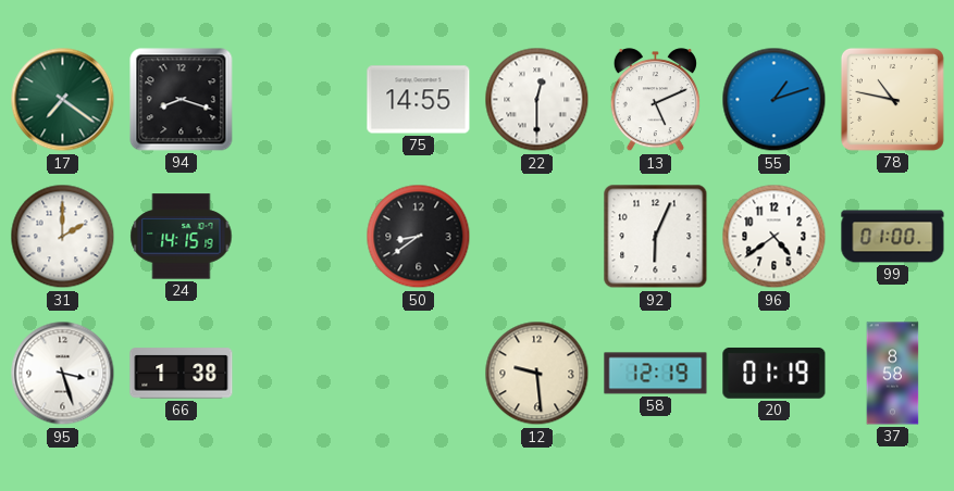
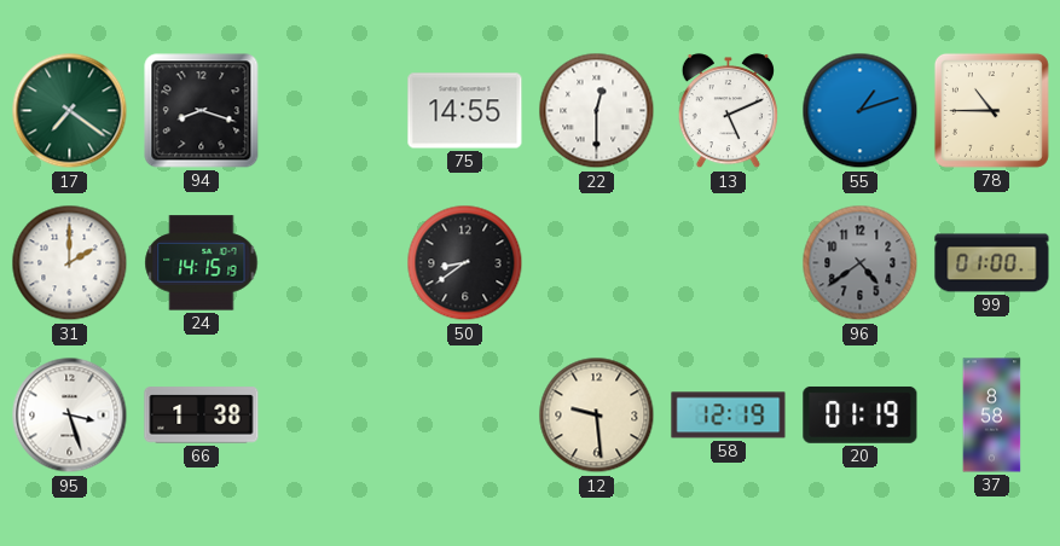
78: 10:47 -> 10:45 (991, 110)
92: 6:04 -> none (656, 237)
96 dial: white -> grey (861, 263)
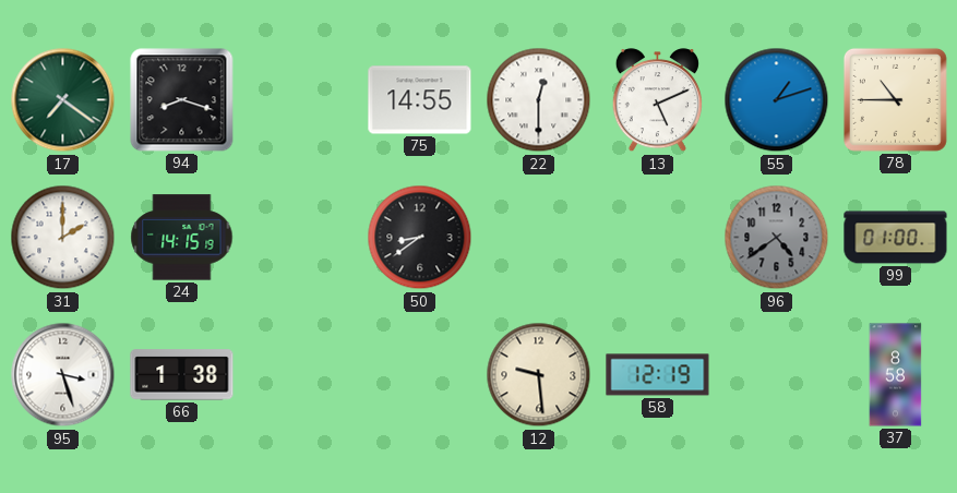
20: 01:19 -> none (861, 414)
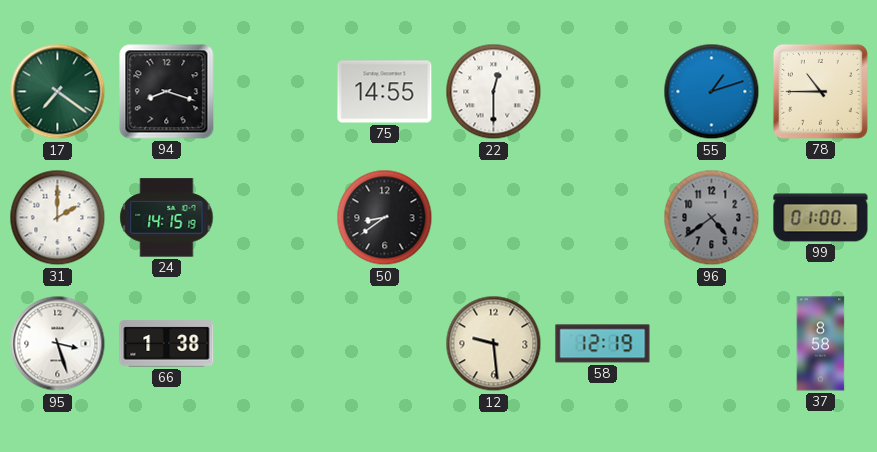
13: 5:11 -> none (657, 100)
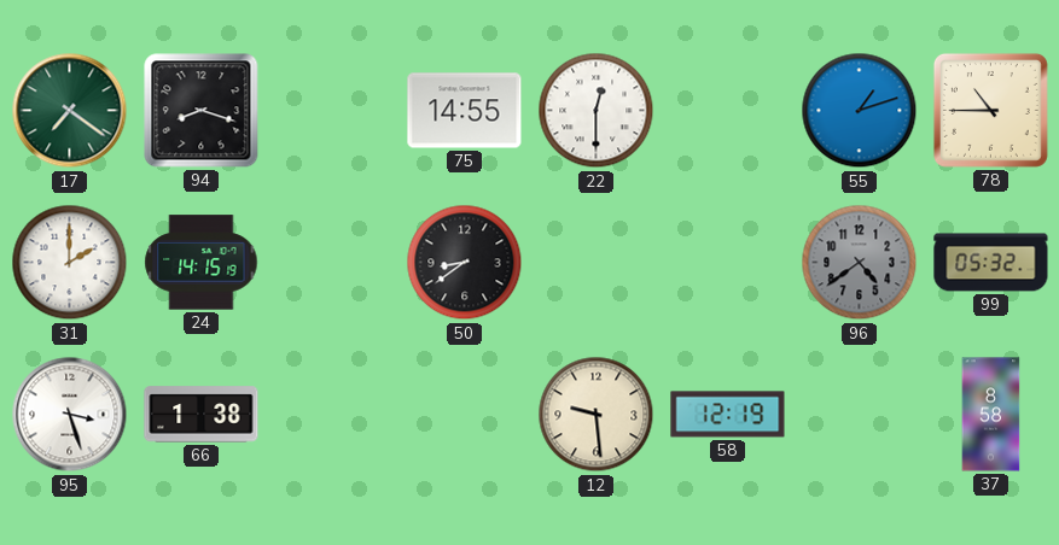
99: 01:00 -> 05:32 (991, 263)
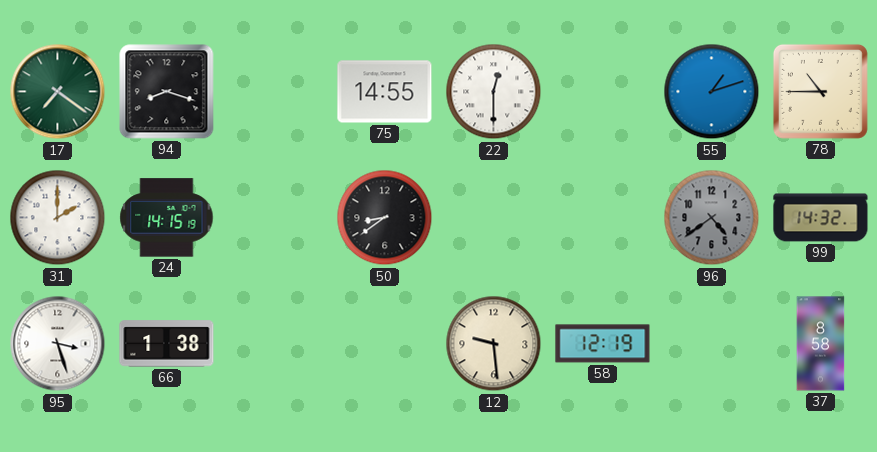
99: 05:32 -> 14:32 (821, 218)
